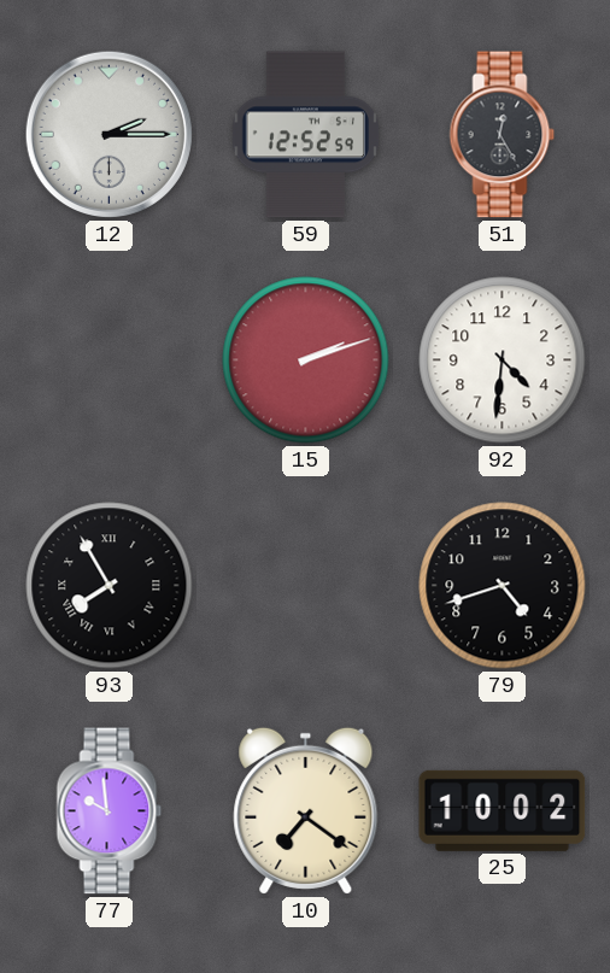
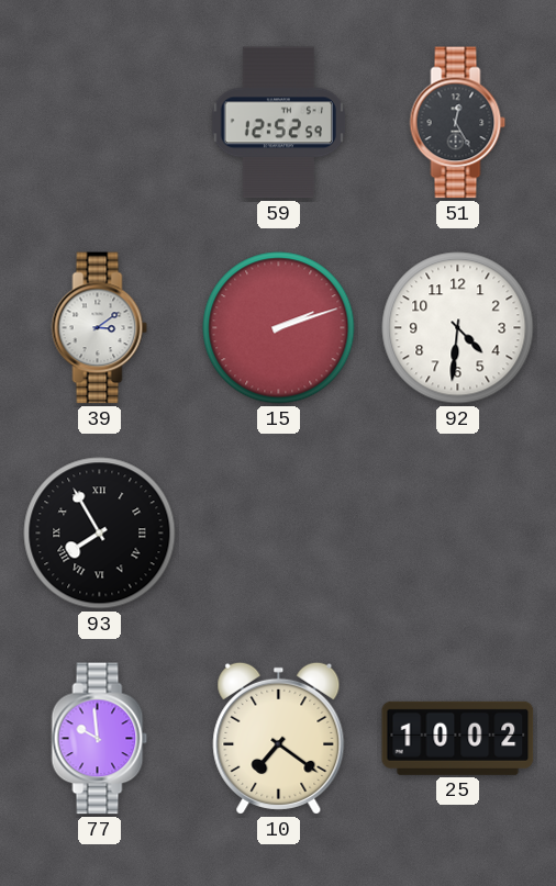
12: 2:15 -> none (108, 134)
39: none -> 3:09 (100, 328)
79: 4:42 -> none (503, 586)
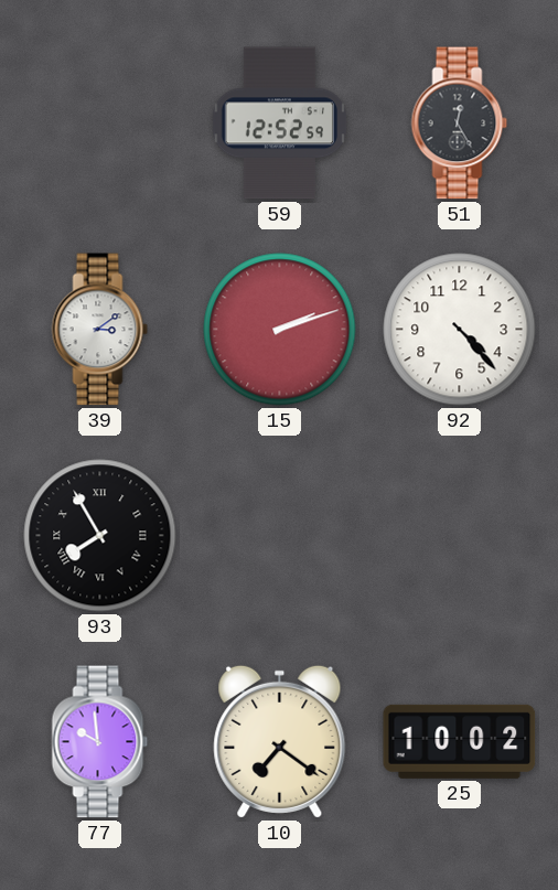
92: 4:31 -> 4:23 (460, 330)
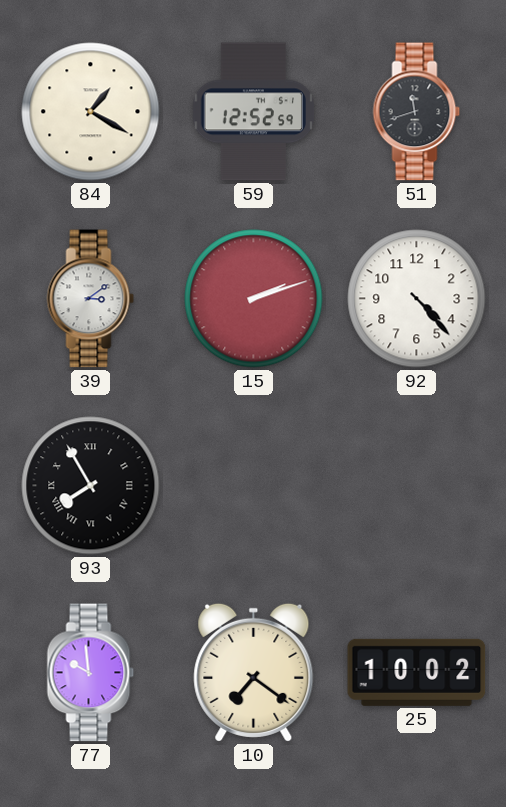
84: none -> 1:20 (91, 112)
51: 12:25 -> 11:42 (417, 112)
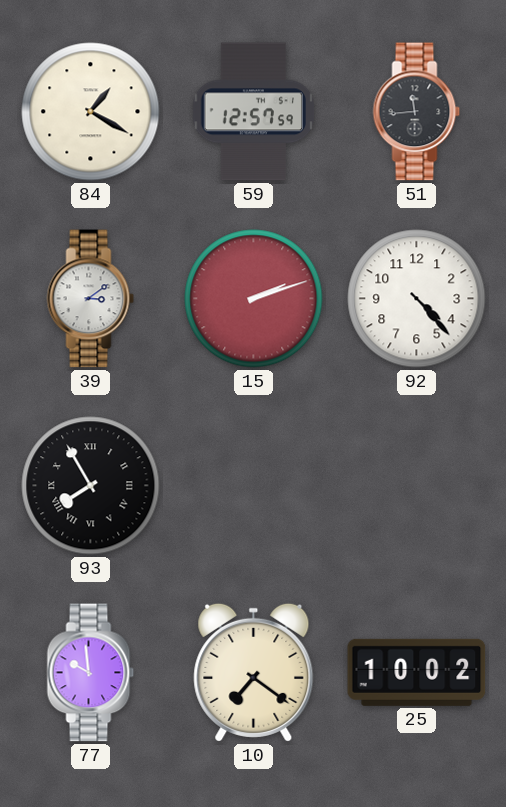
59: 12:52 -> 12:57 (253, 112)
51: 11:42 -> 11:44 (417, 112)
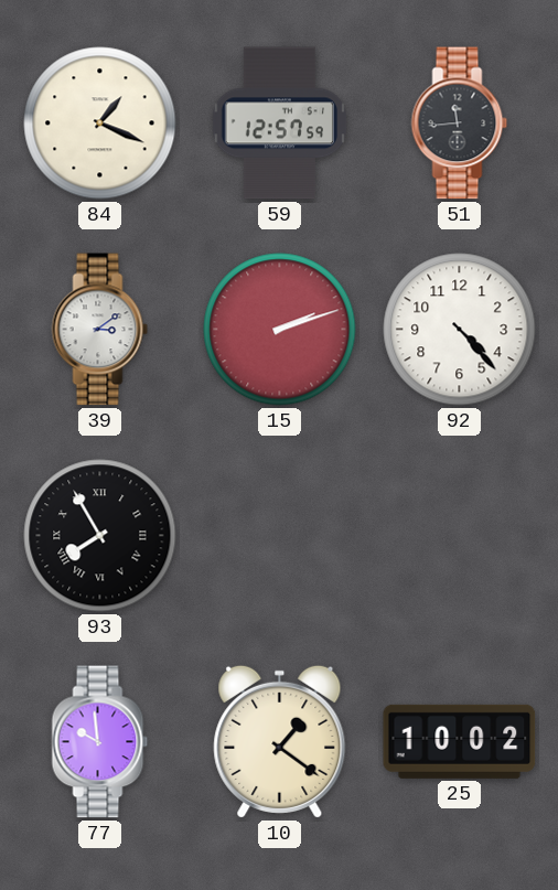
84: 1:20 -> 1:19 (100, 124)
10: 7:21 -> 1:21 (280, 741)
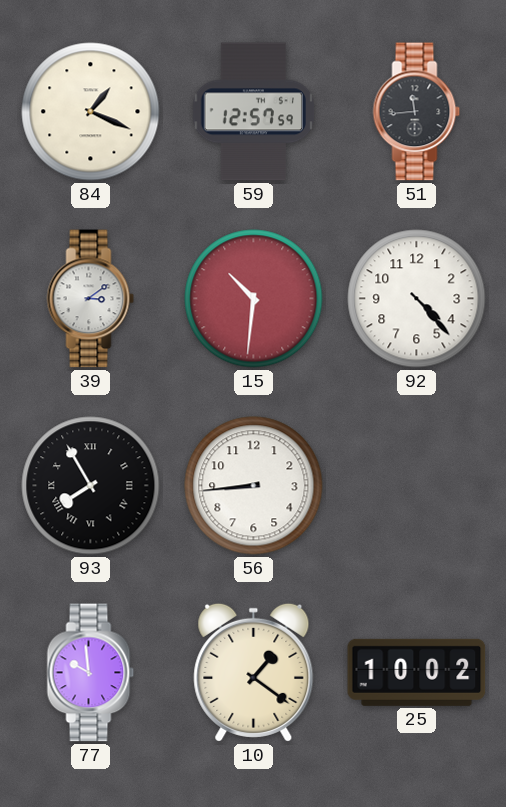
15: 2:12 -> 10:31 (254, 299)
56: none -> 8:44 (254, 486)
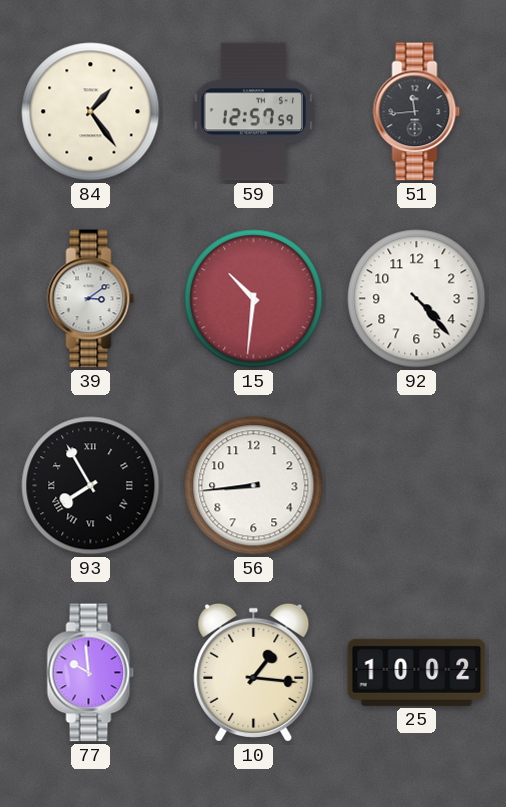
84: 1:19 -> 1:24 (91, 112)
10: 1:21 -> 1:16 (254, 672)
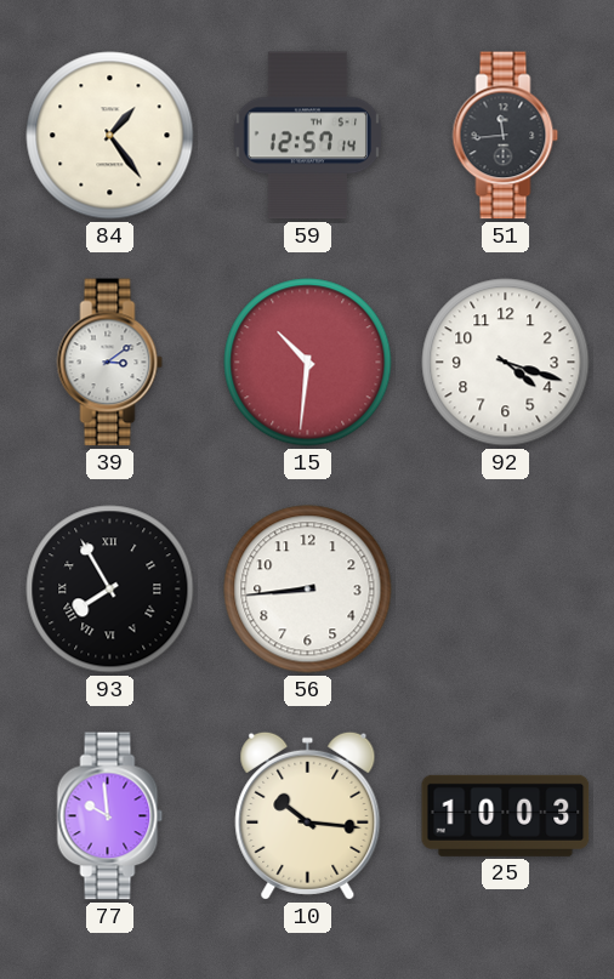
59: 12:57:59 -> 12:57:14 (307, 136)
92: 4:23 -> 4:18 (506, 363)
10: 1:16 -> 10:16 (308, 815)
25: 10:02 -> 10:03 (506, 815)
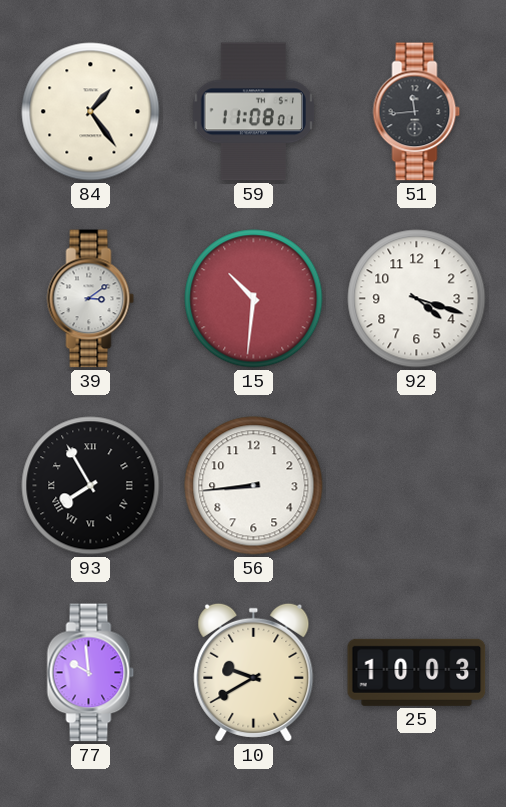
59: 12:57 -> 11:08 (253, 112)
10: 10:16 -> 9:40 (254, 672)
